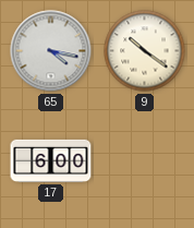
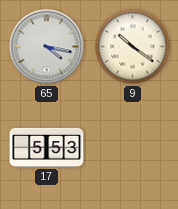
17: 6:00 -> 5:53 (47, 147)
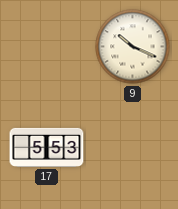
65: 4:17 -> none (47, 47)
9: 10:21 -> 10:19 (133, 47)
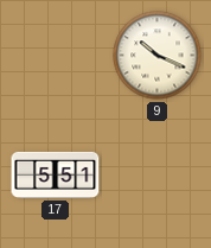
17: 5:53 -> 5:51 (56, 174)
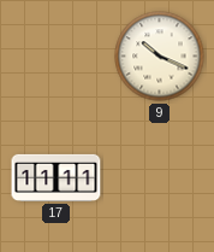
17: 5:51 -> 11:11 (57, 177)
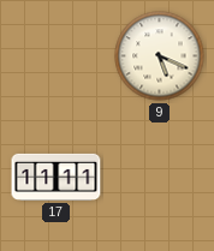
9: 10:19 -> 5:19 (160, 56)
